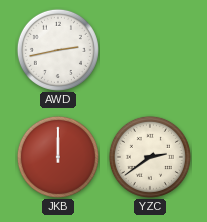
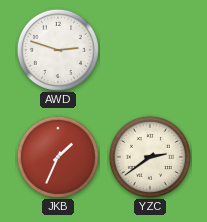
AWD: 2:43 -> 2:48 (58, 50)
JKB: 12:00 -> 1:34 (58, 157)
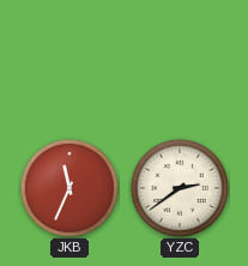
AWD: 2:48 -> none (58, 50)
JKB: 1:34 -> 11:34 (69, 188)
